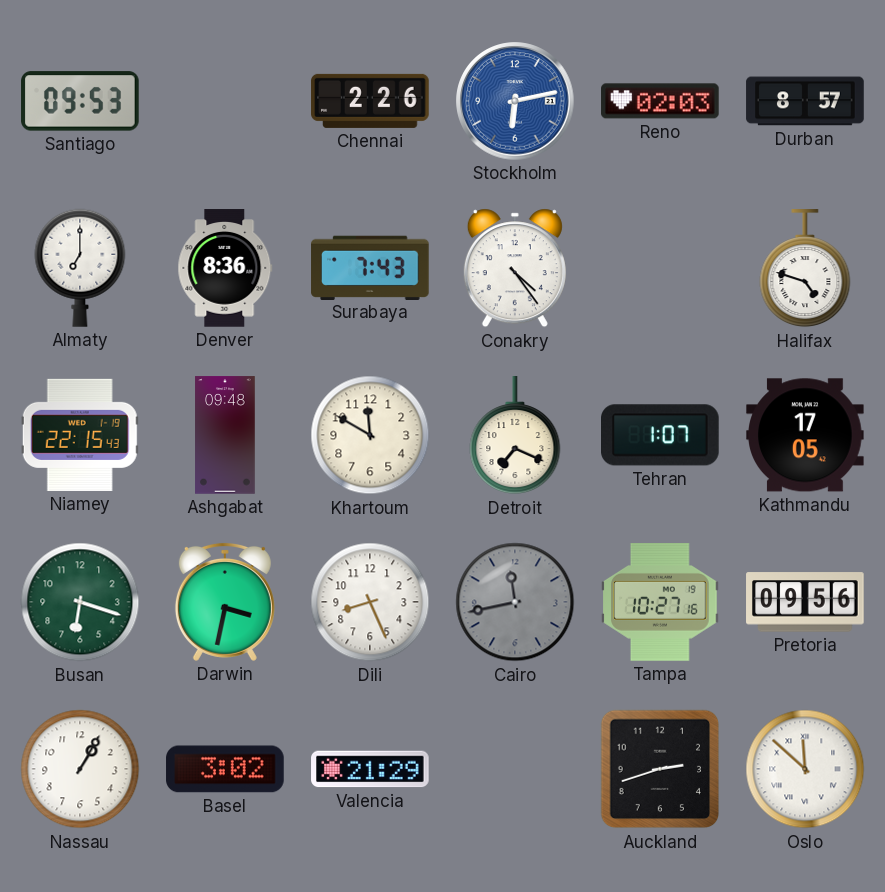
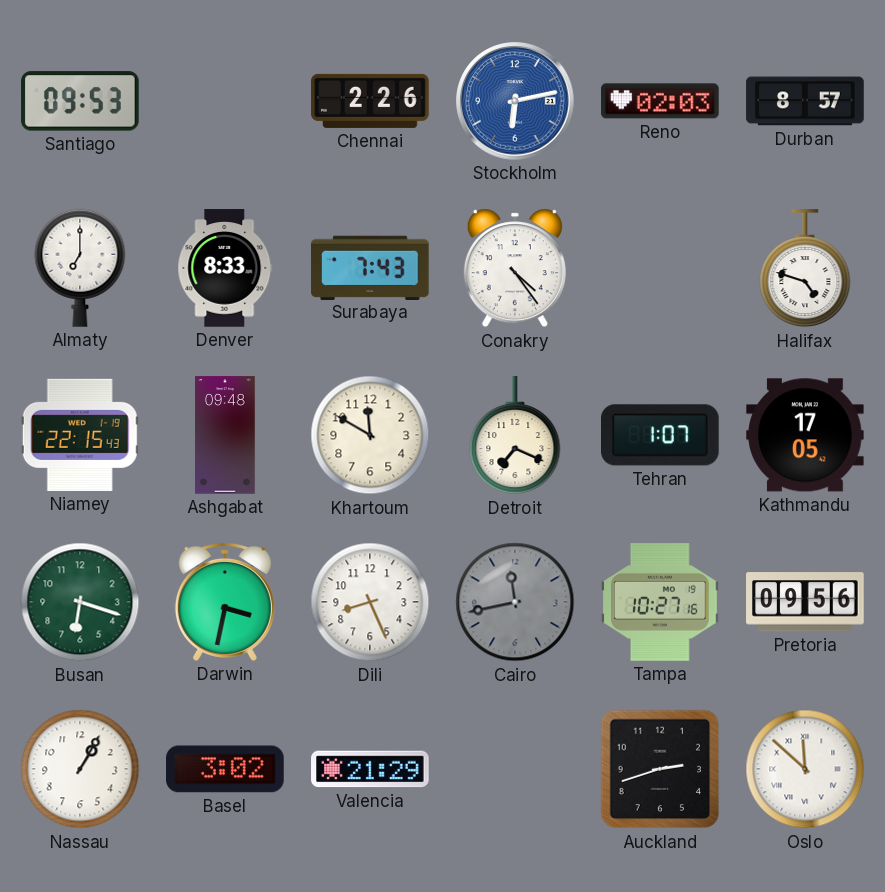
Denver: 8:36 -> 8:33 (225, 268)
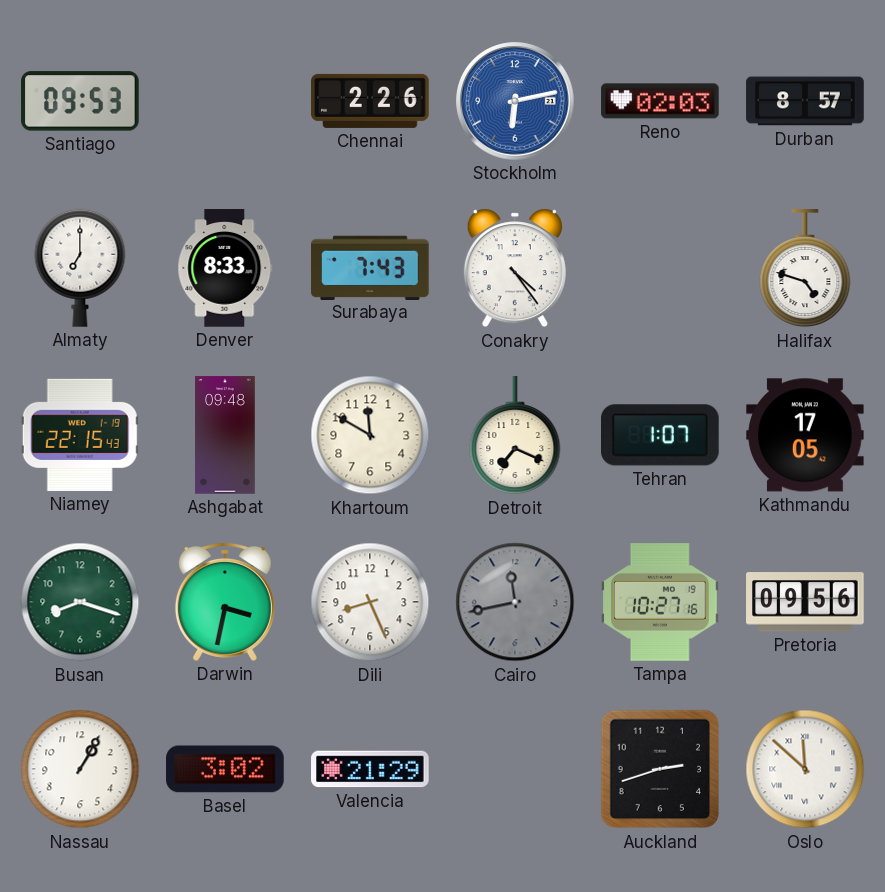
Busan: 6:18 -> 8:18 (80, 602)
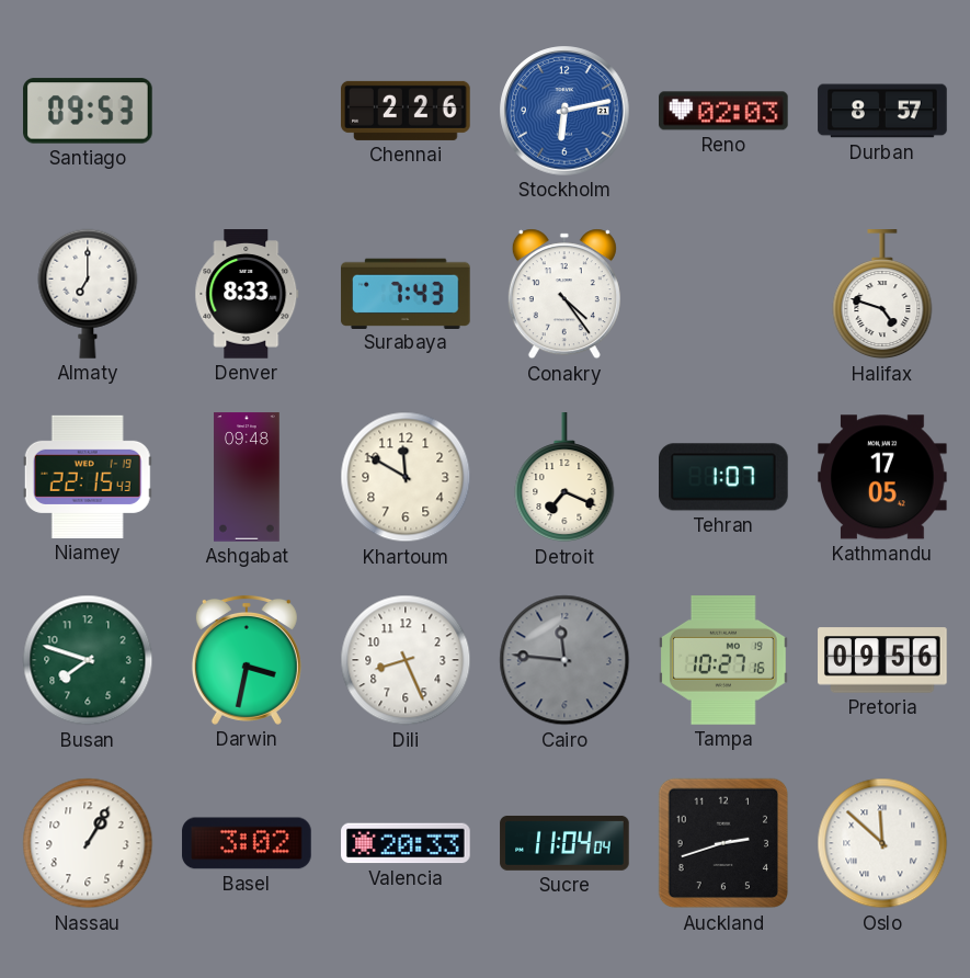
Busan: 8:18 -> 7:48 (88, 660)
Cairo: 11:43 -> 11:46 (564, 660)
Valencia: 21:29 -> 20:33 (406, 843)
Sucre: none -> 11:04 (564, 843)
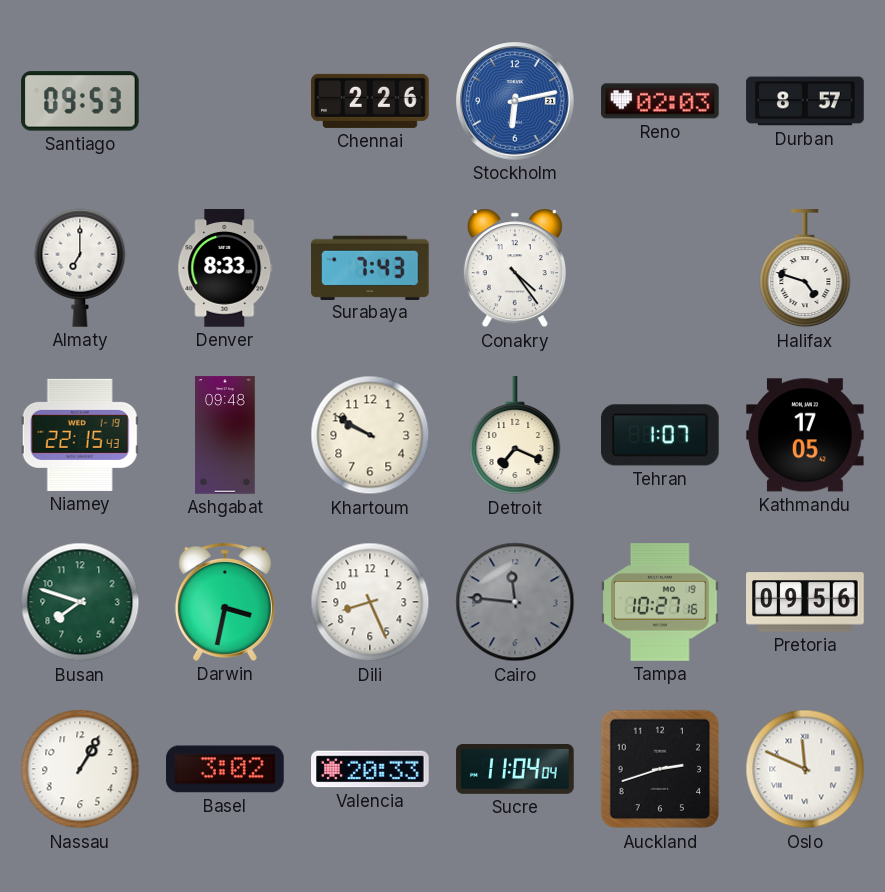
Khartoum: 11:50 -> 9:50 (370, 435)
Oslo: 11:52 -> 11:49 (805, 769)
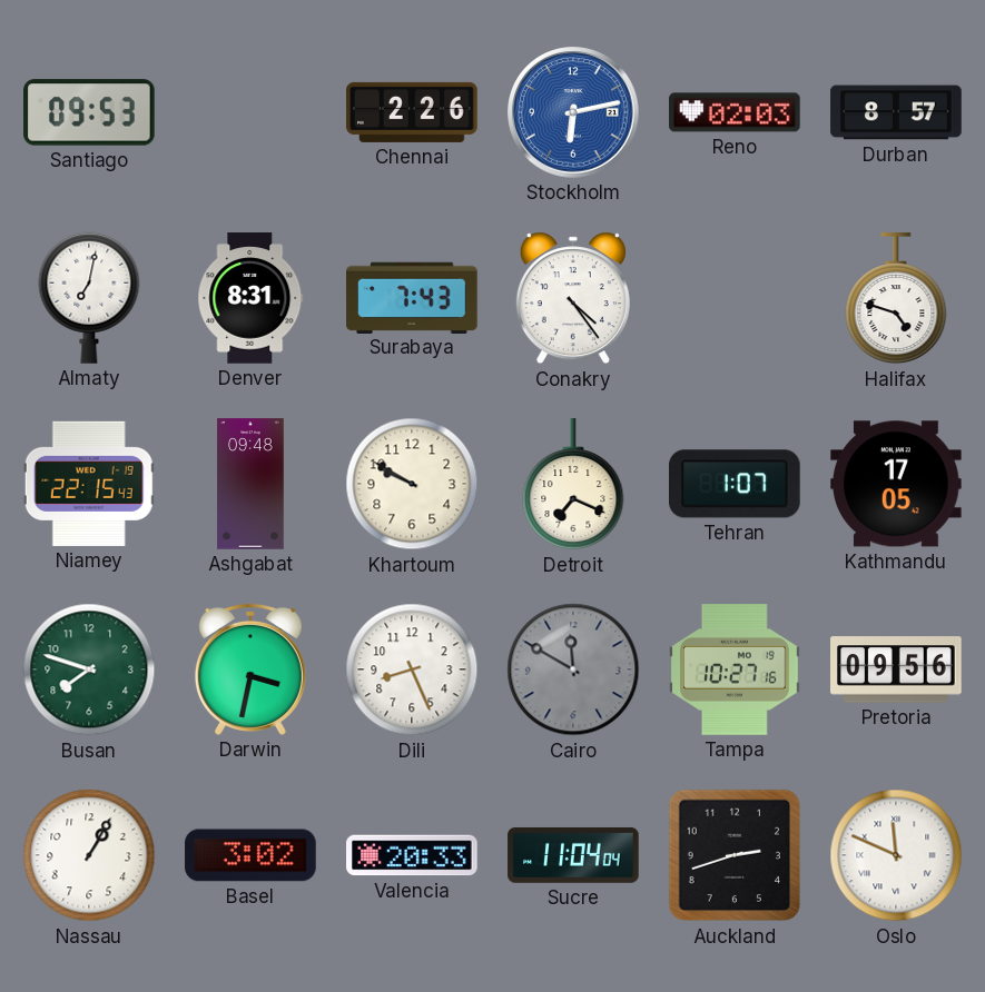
Almaty: 7:00 -> 7:02 (89, 298)
Denver: 8:33 -> 8:31 (250, 298)
Cairo: 11:46 -> 11:50 (573, 669)
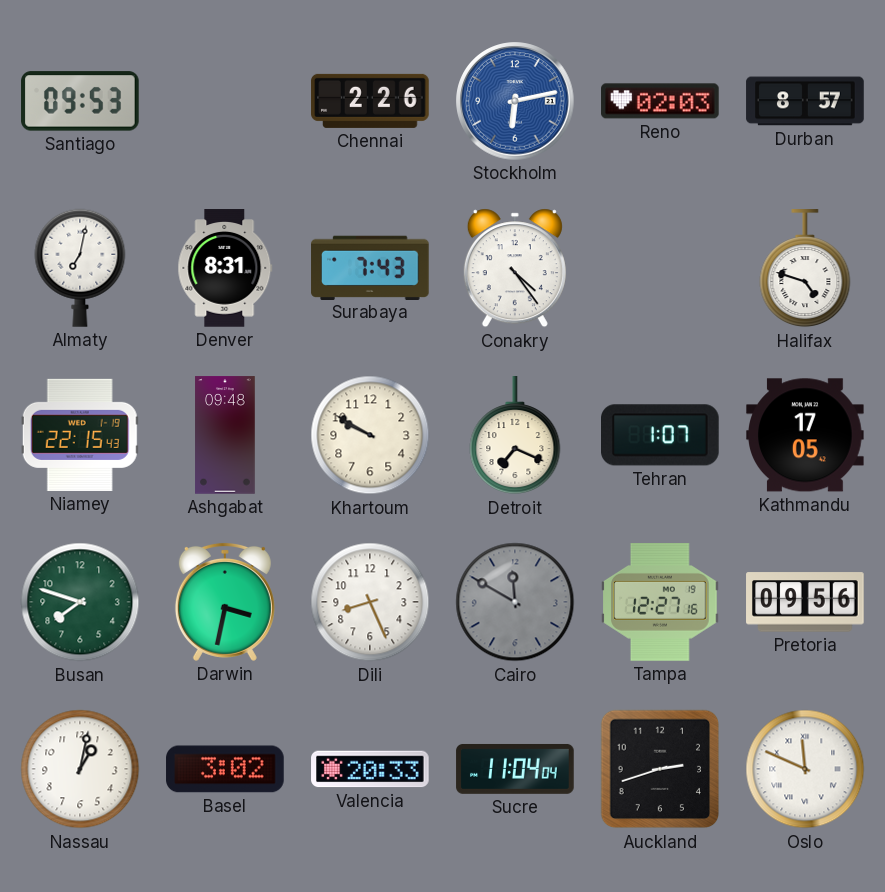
Tampa: 10:27 -> 12:27 (660, 602)
Nassau: 1:05 -> 1:02 (80, 769)
